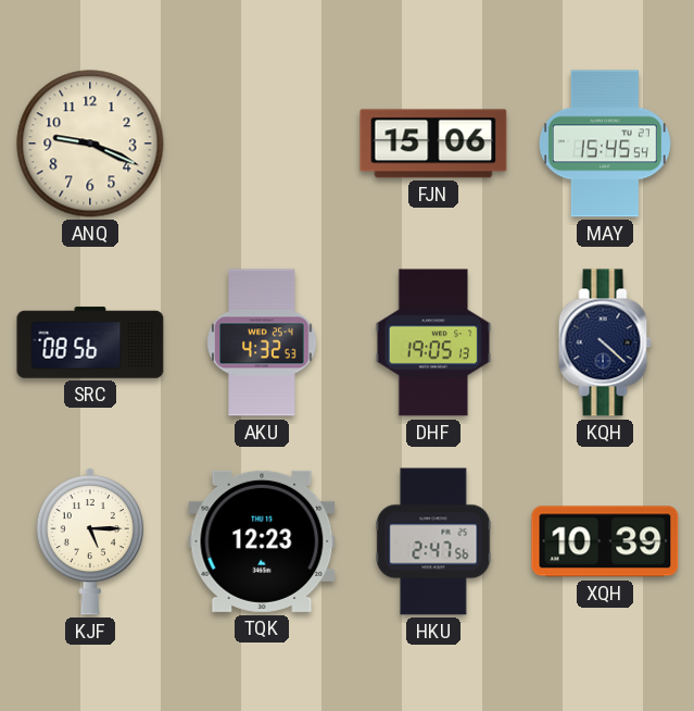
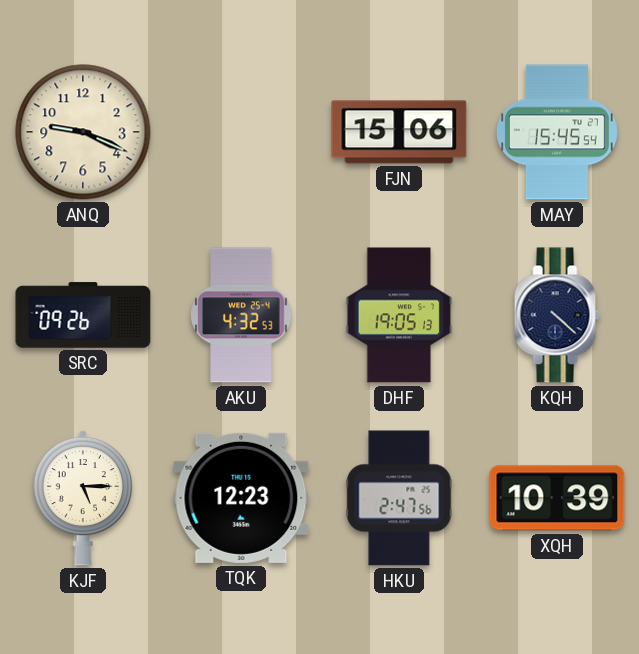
SRC: 08:56 -> 09:26 (83, 315)
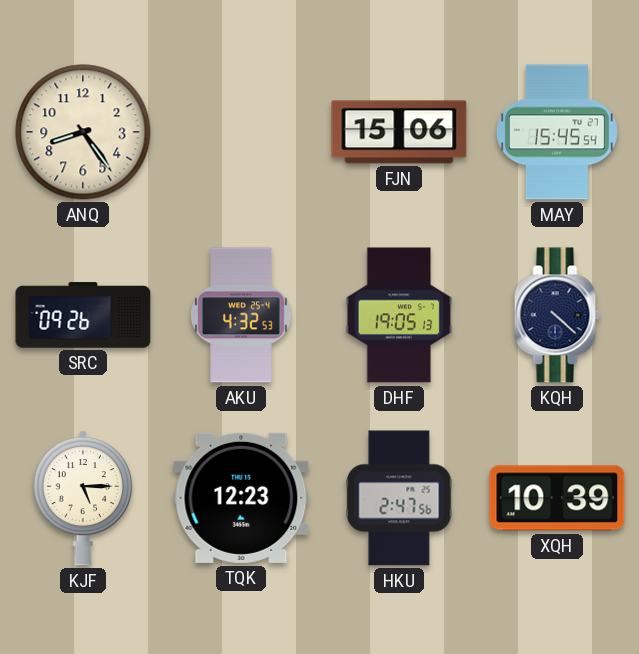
ANQ: 9:19 -> 8:24 (83, 132)
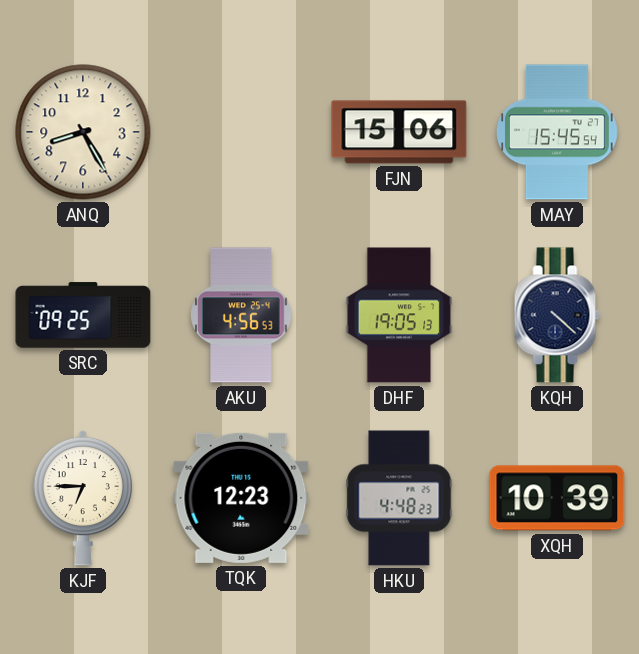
ANQ: 8:24 -> 8:25 (83, 132)
SRC: 09:26 -> 09:25 (83, 315)
AKU: 4:32 -> 4:56 (241, 315)
KJF: 5:15 -> 6:45 (83, 498)
HKU: 2:47 -> 4:48 (399, 498)
